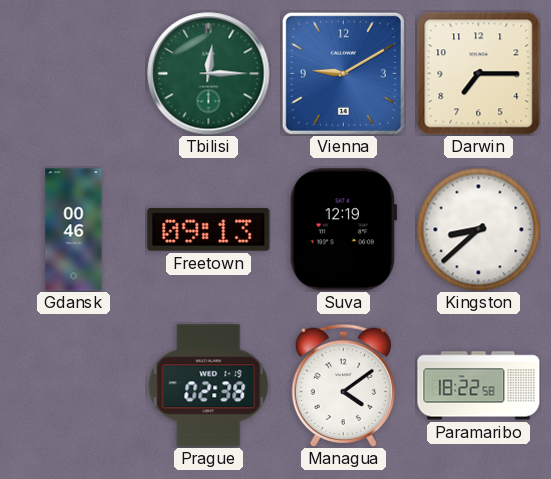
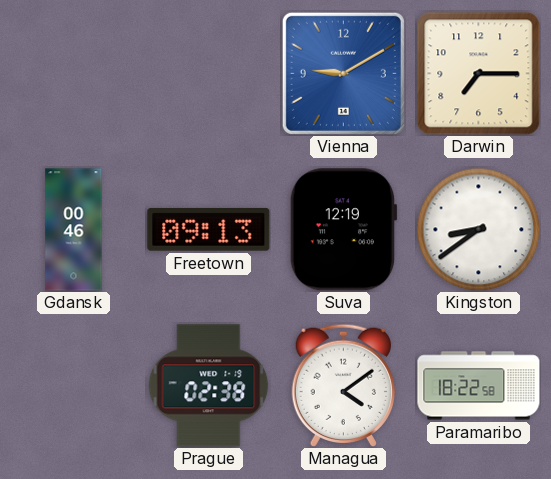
Tbilisi: 12:15 -> none (209, 74)
Kingston: 8:38 -> 8:39 (478, 229)
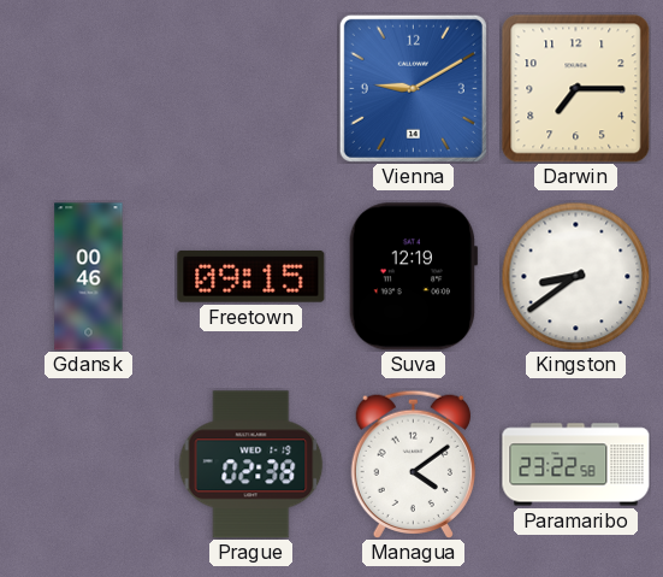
Freetown: 09:13 -> 09:15 (251, 277)
Paramaribo: 18:22 -> 23:22 (576, 465)
